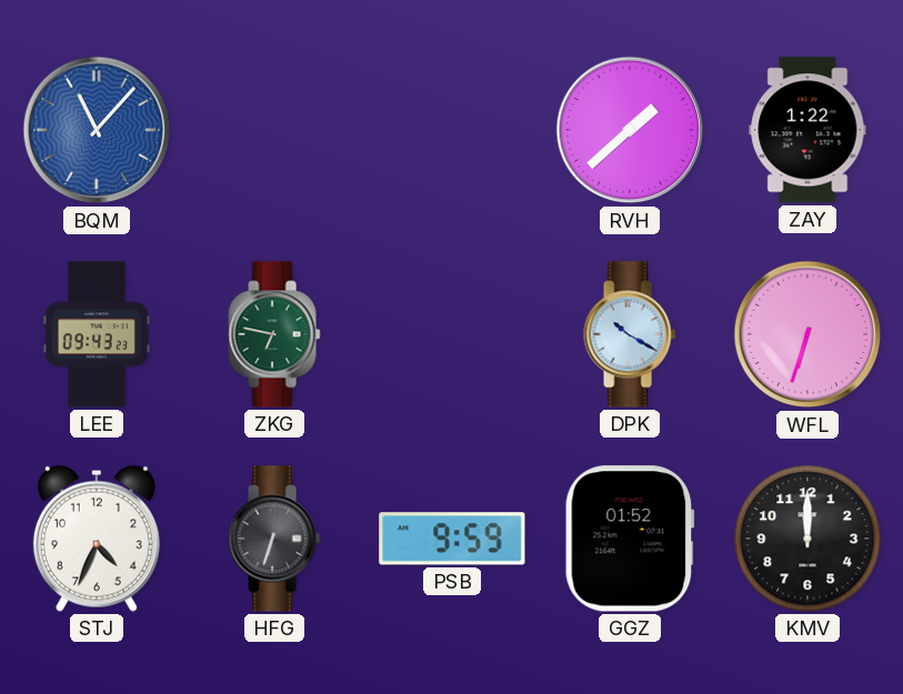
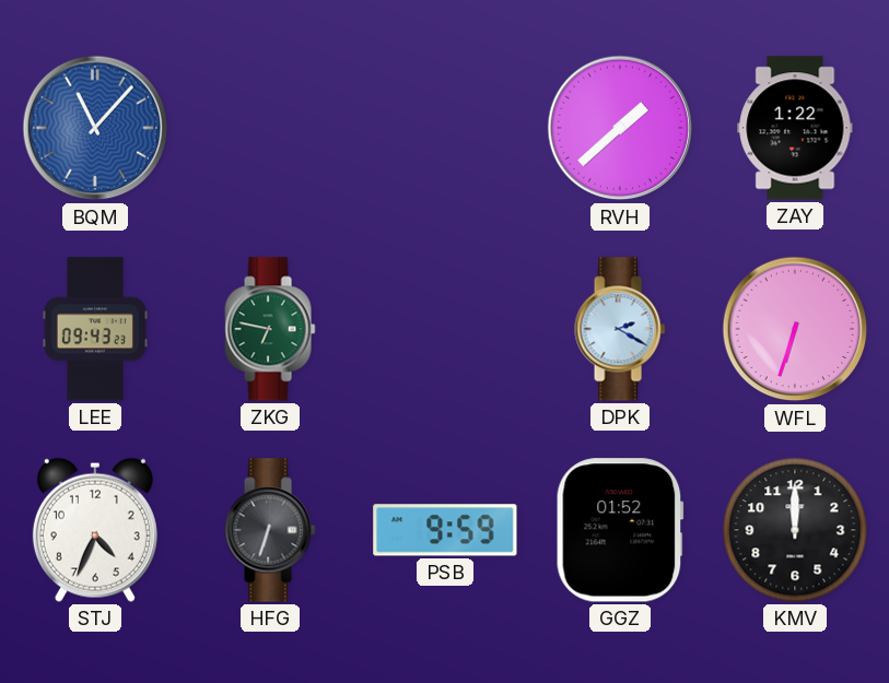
DPK: 10:20 -> 2:20 (620, 329)
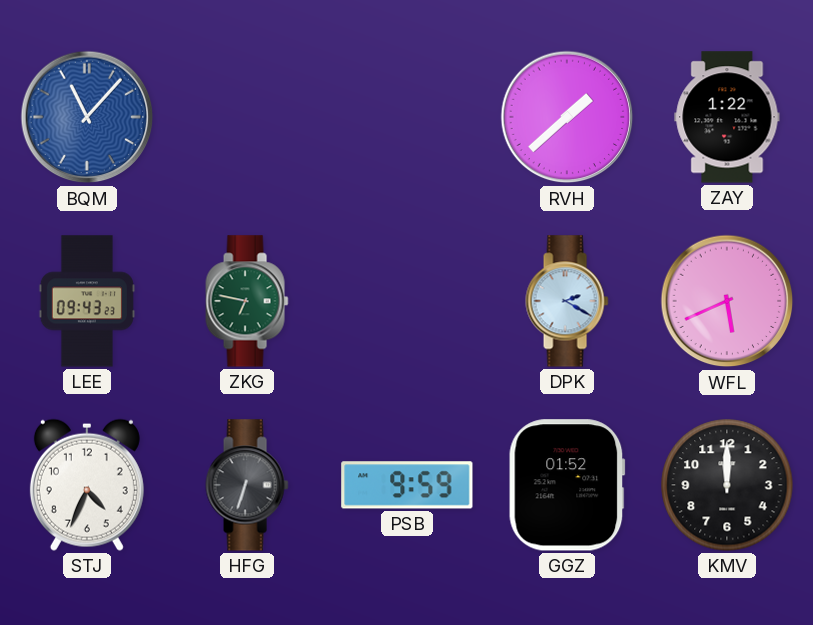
WFL: 6:33 -> 5:41 (727, 301)
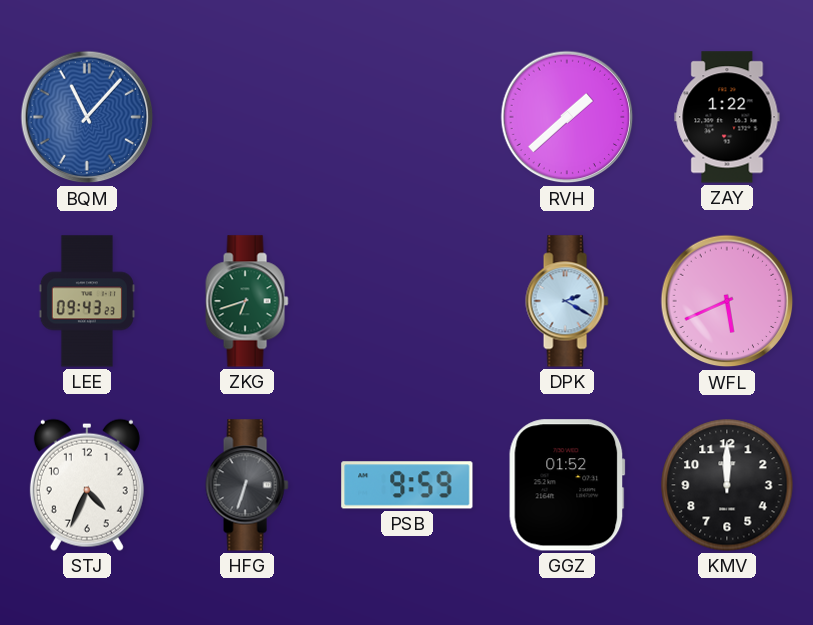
ZKG: 6:47 -> 6:42 (247, 301)
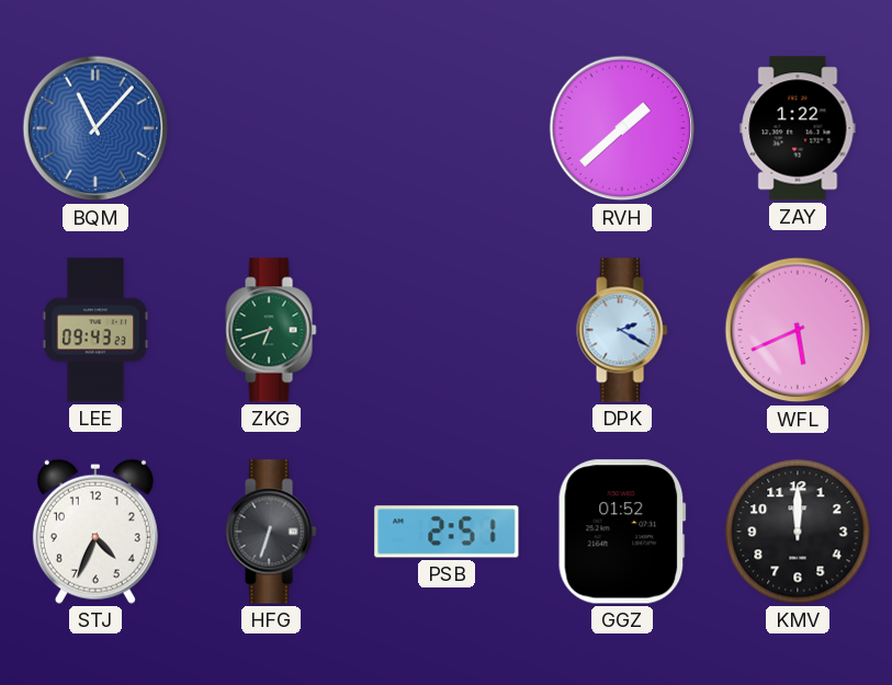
PSB: 9:59 -> 2:51 (447, 532)
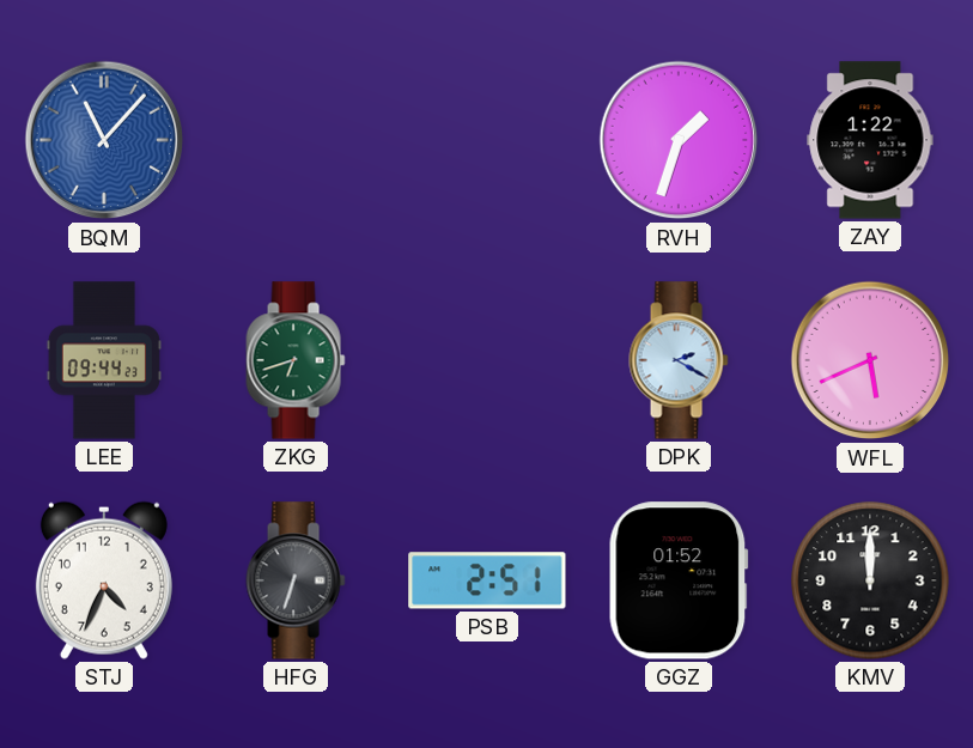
RVH: 1:38 -> 1:33 (679, 140)
LEE: 09:43 -> 09:44 (104, 360)
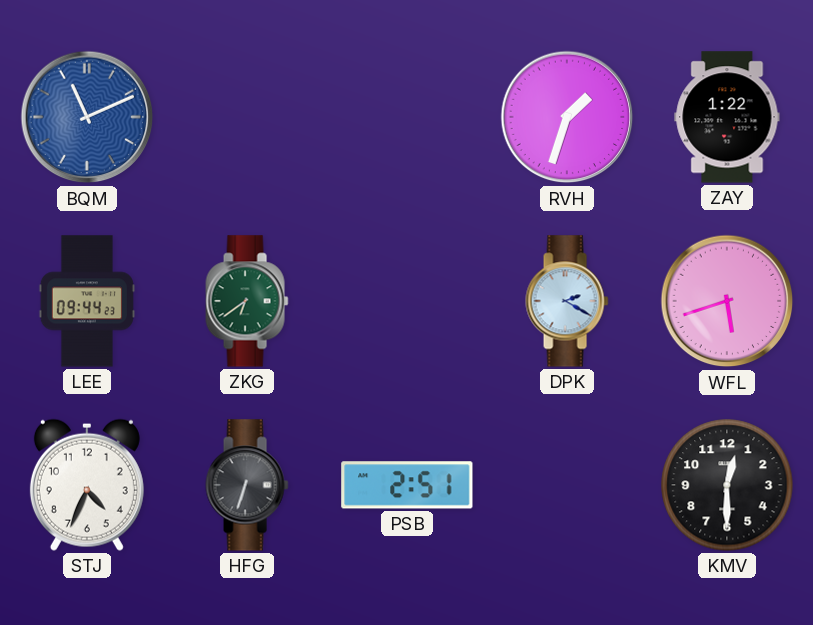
BQM: 11:07 -> 11:11 (87, 117)
ZKG: 6:42 -> 6:39 (247, 301)
WFL: 5:41 -> 5:42 (727, 301)
GGZ: 01:52 -> none (679, 580)
KMV: 12:00 -> 12:30 (727, 485)
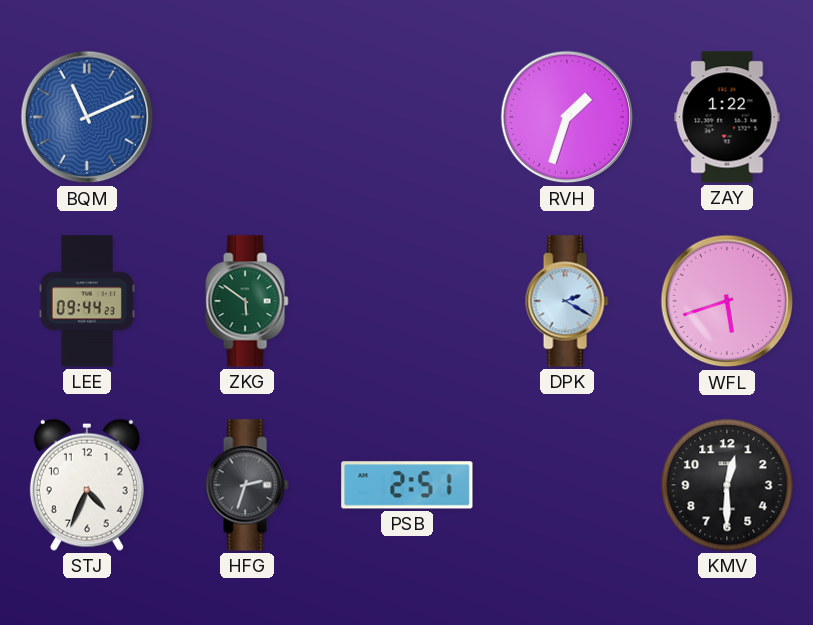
ZKG: 6:39 -> 5:51 (247, 301)
HFG: 6:33 -> 2:33 (247, 485)
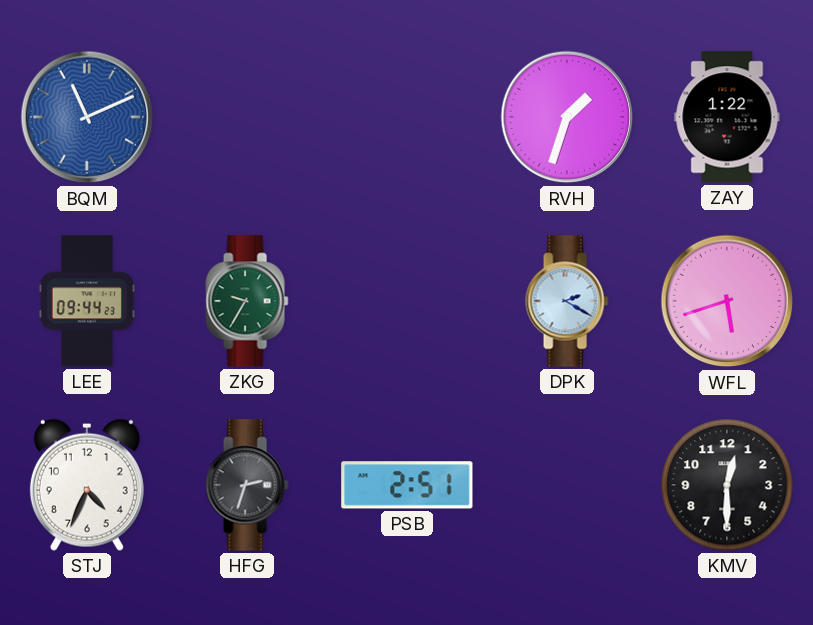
ZKG: 5:51 -> 9:35 (247, 301)
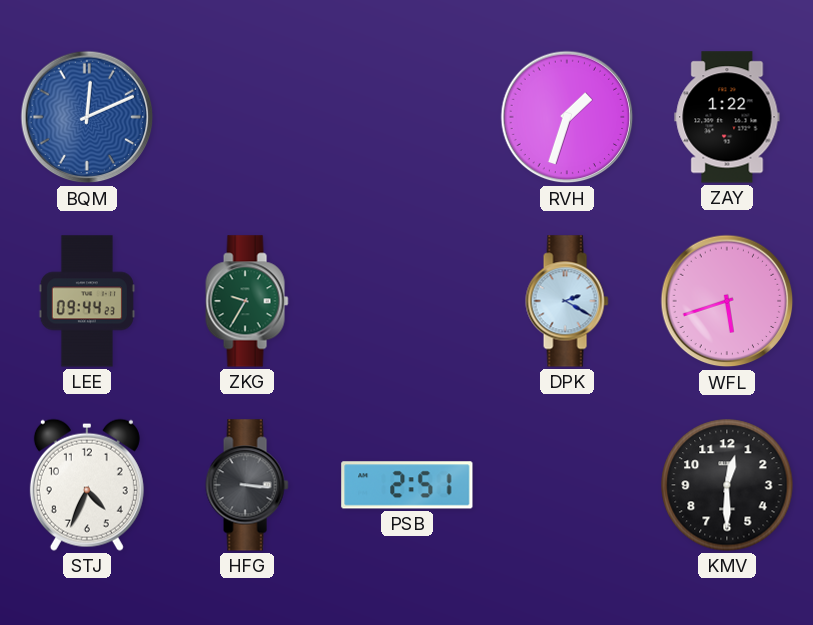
BQM: 11:11 -> 12:11 (87, 117)
HFG: 2:33 -> 3:16 (247, 485)
